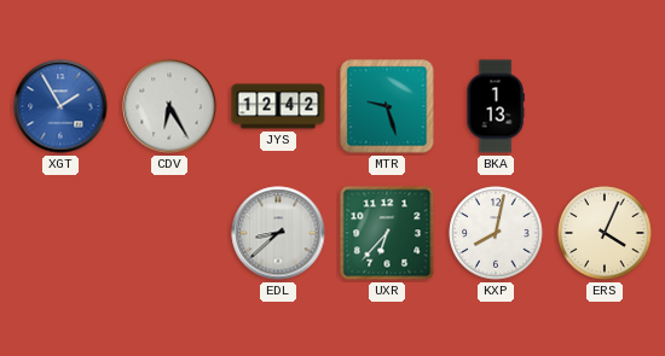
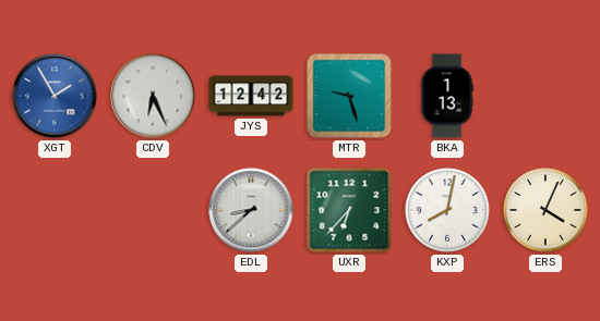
CDV: 6:25 -> 6:26 (153, 96)
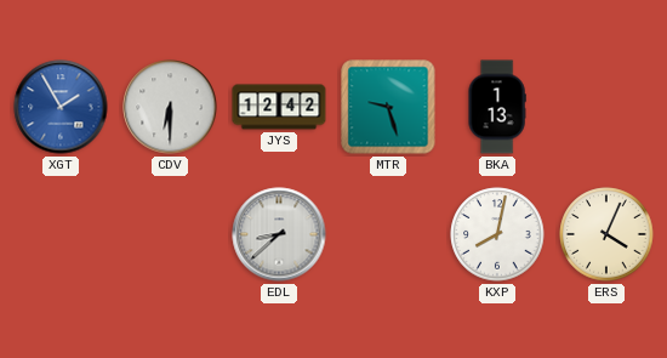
CDV: 6:26 -> 6:30 (170, 107)
UXR: 6:37 -> none (349, 210)
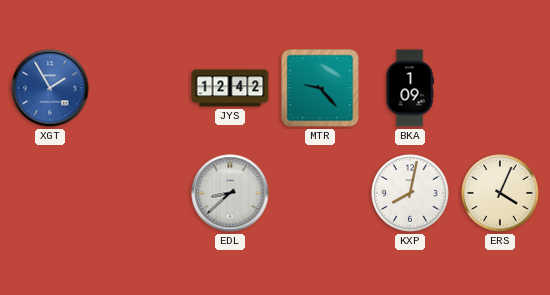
CDV: 6:30 -> none (170, 107)
MTR: 9:27 -> 9:23 (320, 88)
BKA: 1:13 -> 1:09 (410, 88)
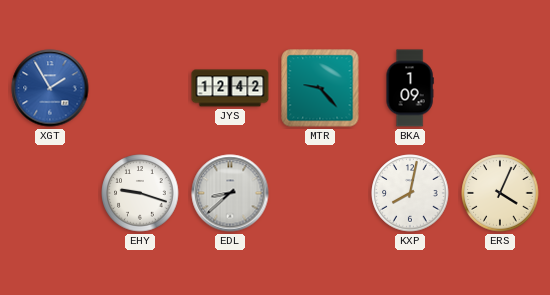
EHY: none -> 9:18 (140, 193)
